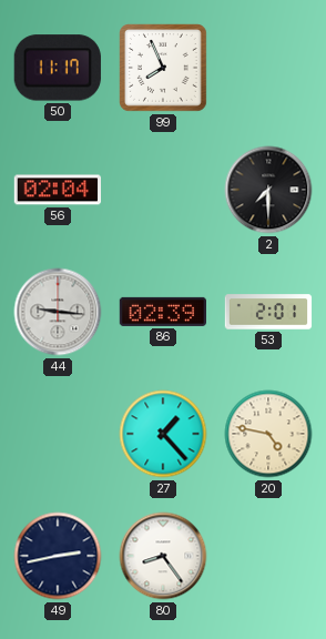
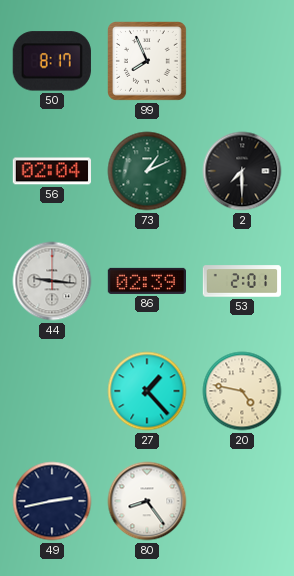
50: 11:17 -> 8:17 (52, 61)
73: none -> 1:11 (147, 171)
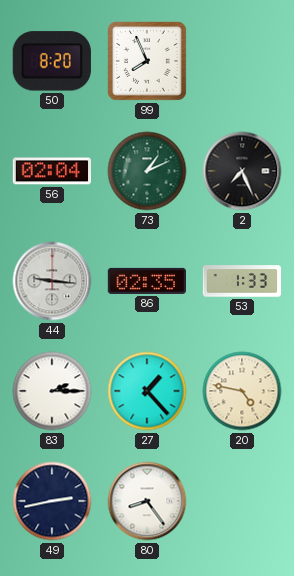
50: 8:17 -> 8:20 (52, 61)
2: 7:30 -> 7:26 (242, 171)
86: 02:39 -> 02:35 (146, 281)
53: 2:01 -> 1:33 (242, 281)
83: none -> 2:15 (52, 391)
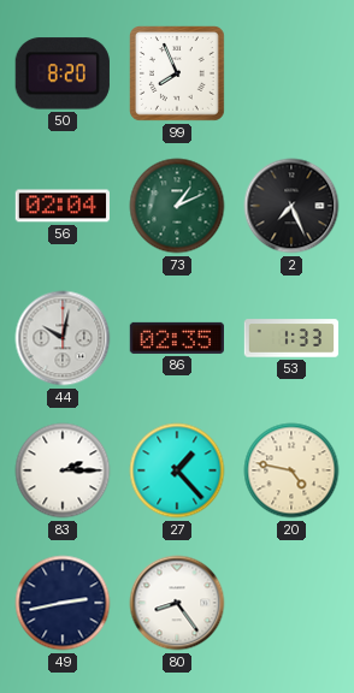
44: 9:16 -> 10:02 (63, 338)
